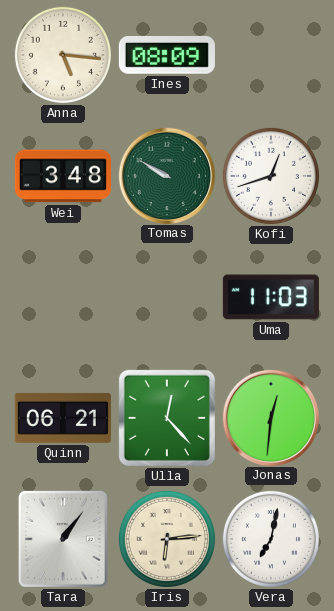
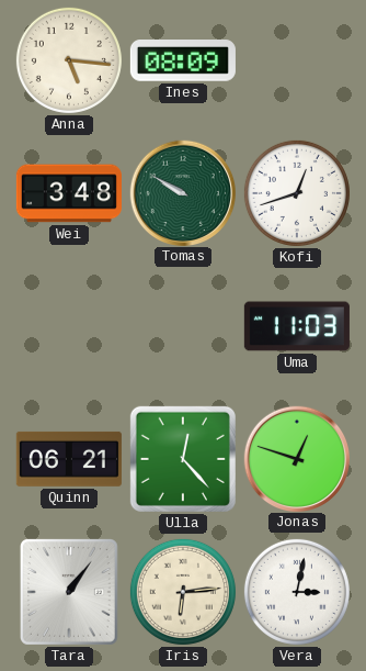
Jonas: 12:31 -> 12:48 (296, 458)
Vera: 7:02 -> 3:02 (297, 592)
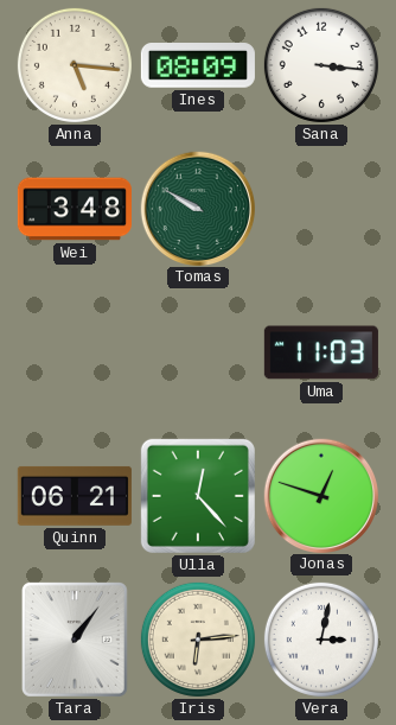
Sana: none -> 3:16 (321, 65)
Kofi: 12:42 -> none (297, 193)
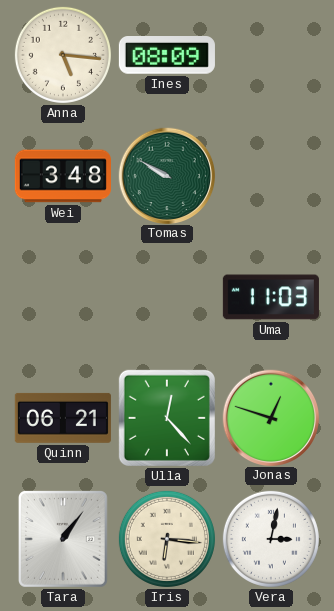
Sana: 3:16 -> none (321, 65)
Iris: 6:14 -> 6:16 (167, 539)
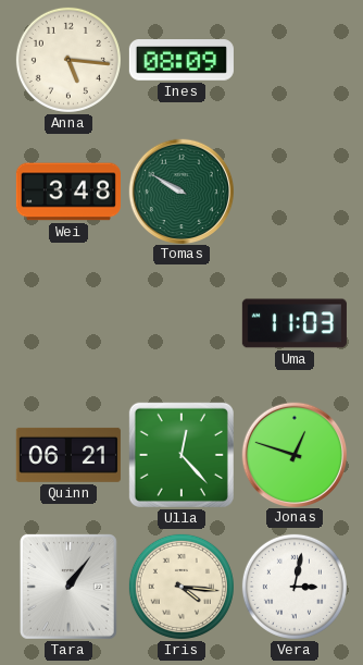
Iris: 6:16 -> 4:16 (181, 587)
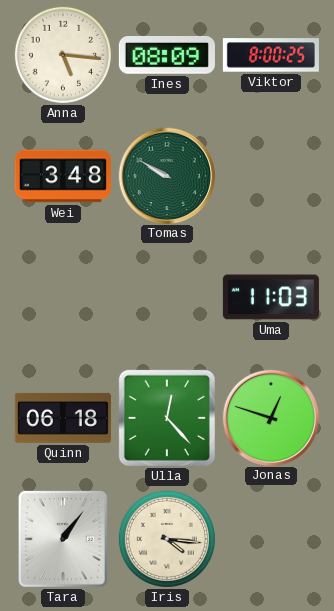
Viktor: none -> 8:00 (271, 55)
Quinn: 06:21 -> 06:18 (63, 418)
Vera: 3:02 -> none (295, 587)
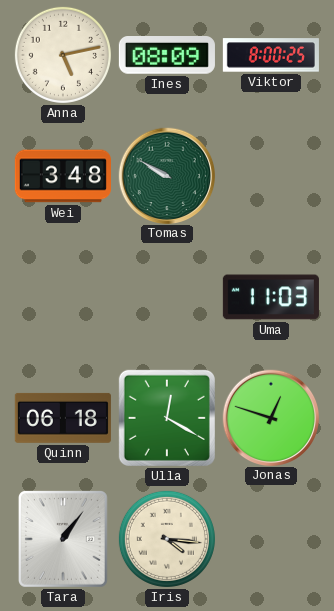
Anna: 5:16 -> 5:13 (63, 55)
Ulla: 12:23 -> 12:20 (167, 418)
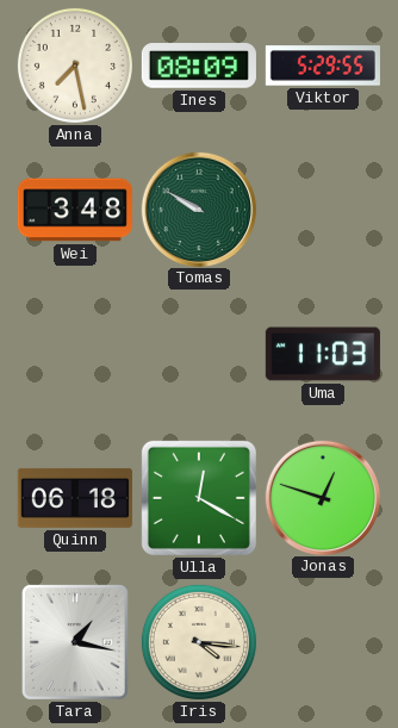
Anna: 5:13 -> 7:28 (75, 66)
Viktor: 8:00 -> 5:29 (323, 66)
Tara: 1:06 -> 1:17 (75, 642)
